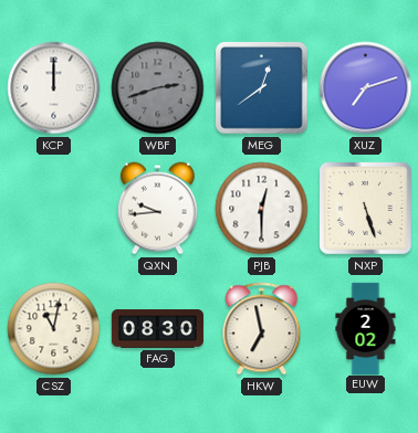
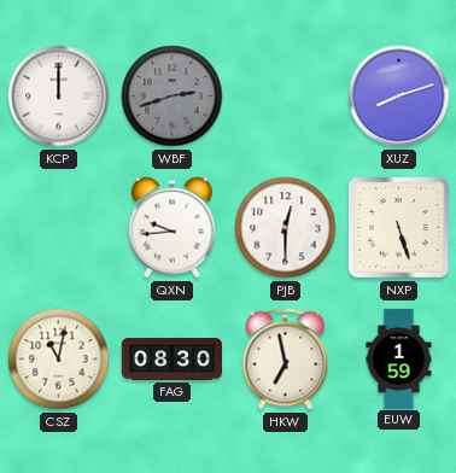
MEG: 12:39 -> none (262, 88)
XUZ: 7:12 -> 8:12 (399, 97)
EUW: 2:02 -> 1:59 (399, 358)
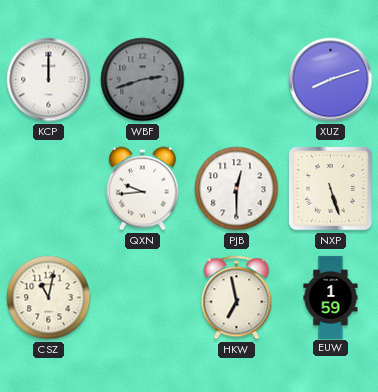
FAG: 08:30 -> none (171, 360)
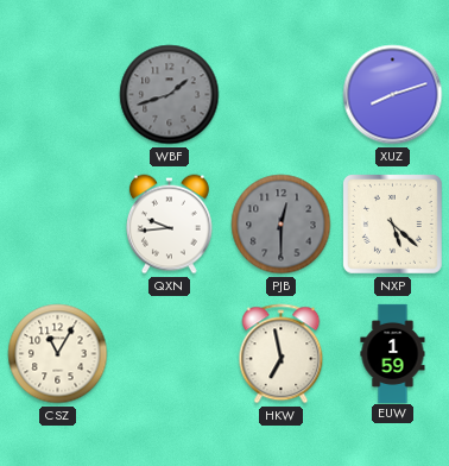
KCP: 12:00 -> none (49, 80)
WBF: 2:42 -> 1:42 (170, 95)
PJB dial: white -> grey (282, 225)
NXP: 5:27 -> 5:22 (392, 223)
CSZ: 11:02 -> 11:05 (58, 354)
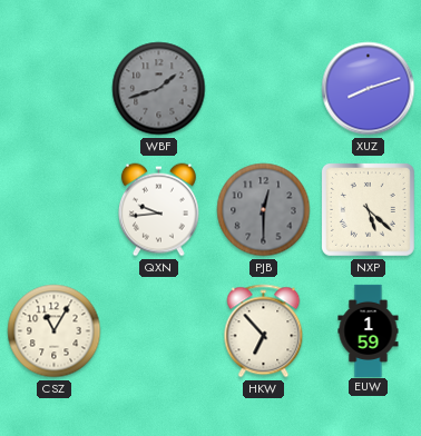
HKW: 6:58 -> 6:53 (264, 331)
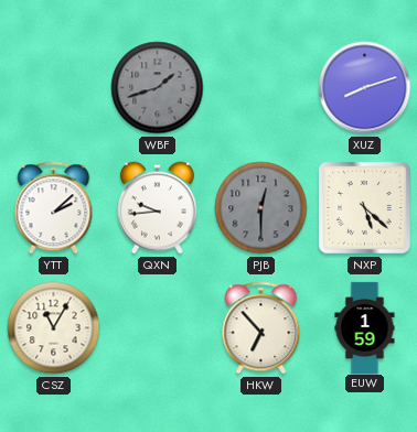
YTT: none -> 2:08 (54, 208)
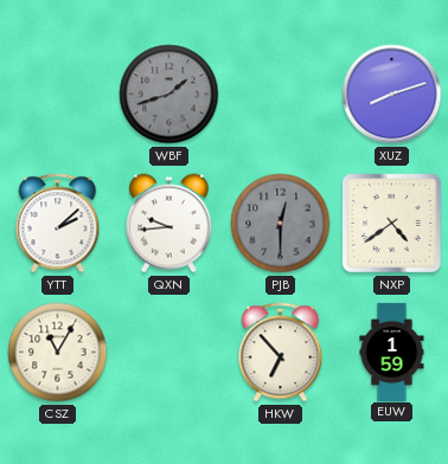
NXP: 5:22 -> 4:39 (391, 223)
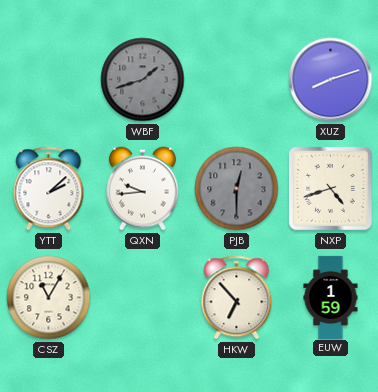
NXP: 4:39 -> 4:42 (330, 188)
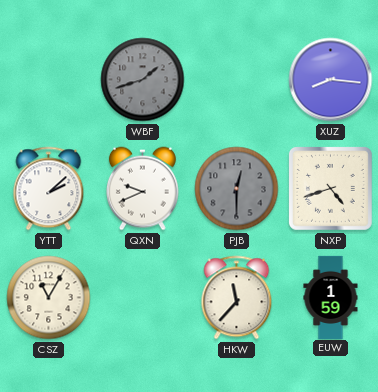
XUZ: 8:12 -> 8:16 (331, 80)
QXN: 9:44 -> 9:41 (142, 189)
HKW: 6:53 -> 11:37 (237, 298)
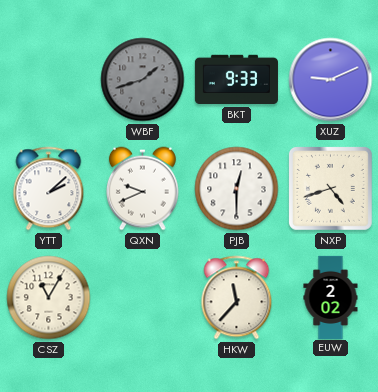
BKT: none -> 9:33 (236, 80)
XUZ: 8:16 -> 9:11 (331, 80)
PJB dial: grey -> white (237, 189)
EUW: 1:59 -> 2:02 (331, 297)
